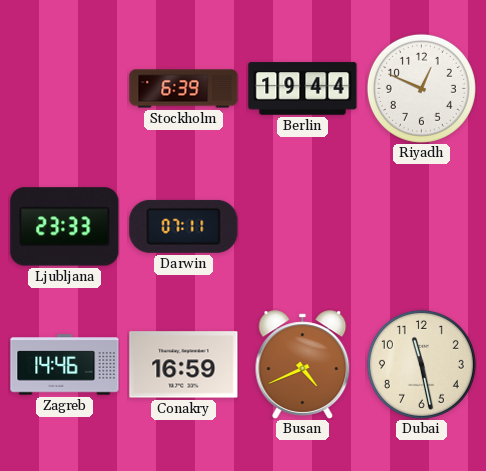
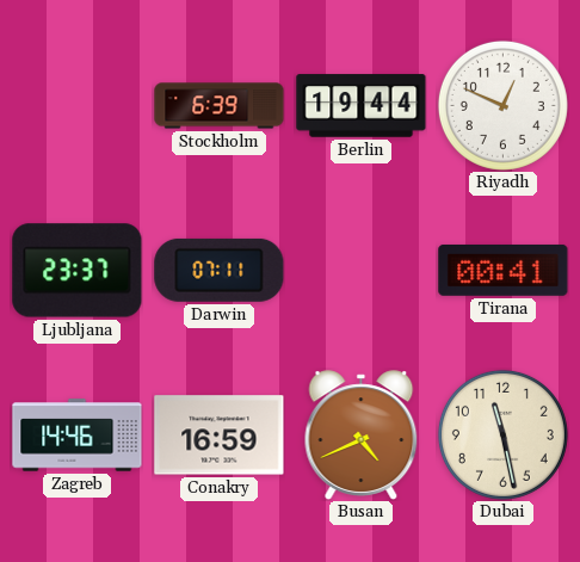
Ljubljana: 23:33 -> 23:37 (78, 271)
Tirana: none -> 00:41 (504, 270)
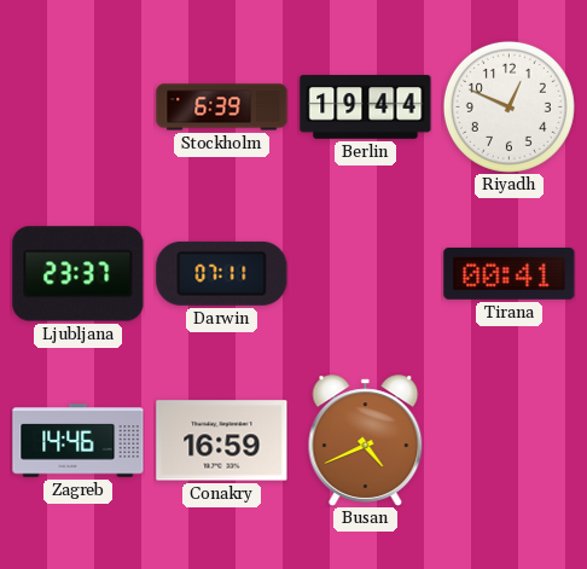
Dubai: 11:28 -> none (502, 434)
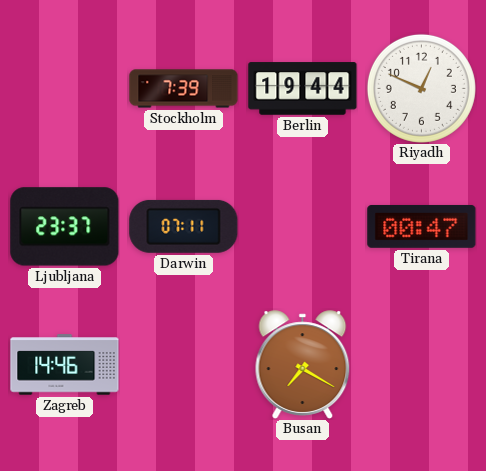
Stockholm: 6:39 -> 7:39 (184, 89)
Tirana: 00:41 -> 00:47 (422, 226)
Conakry: 16:59 -> none (222, 441)
Busan: 4:41 -> 7:20 (303, 365)
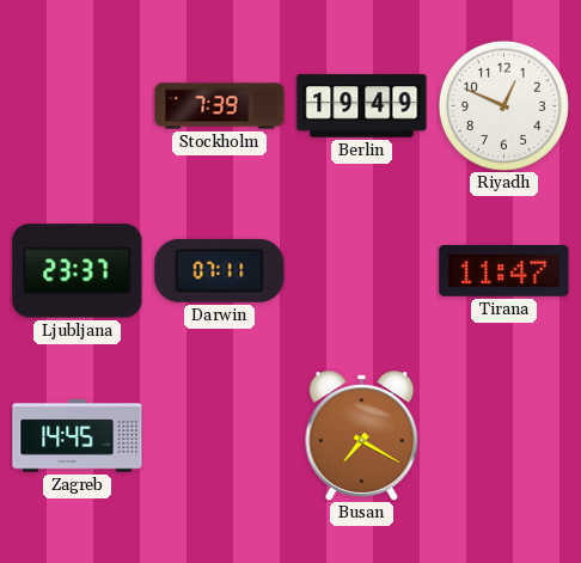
Berlin: 19:44 -> 19:49 (362, 106)
Tirana: 00:47 -> 11:47 (504, 270)
Zagreb: 14:46 -> 14:45 (78, 436)
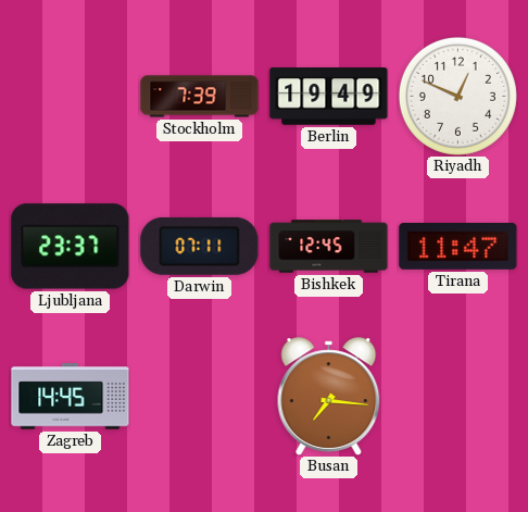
Bishkek: none -> 12:45 (329, 247)
Busan: 7:20 -> 7:16 (329, 397)
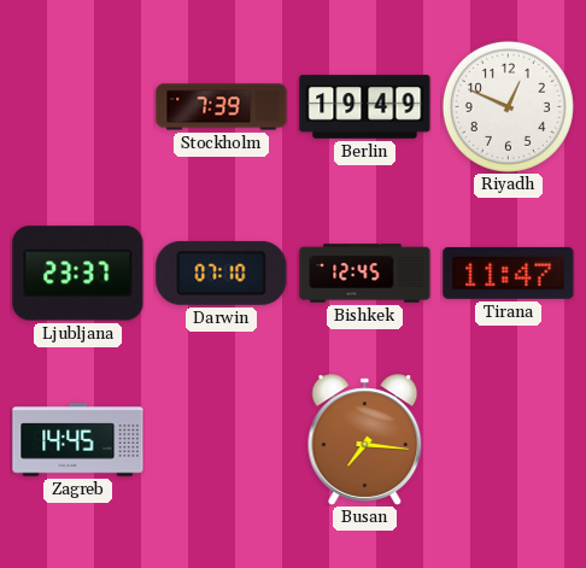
Darwin: 07:11 -> 07:10 (222, 273)
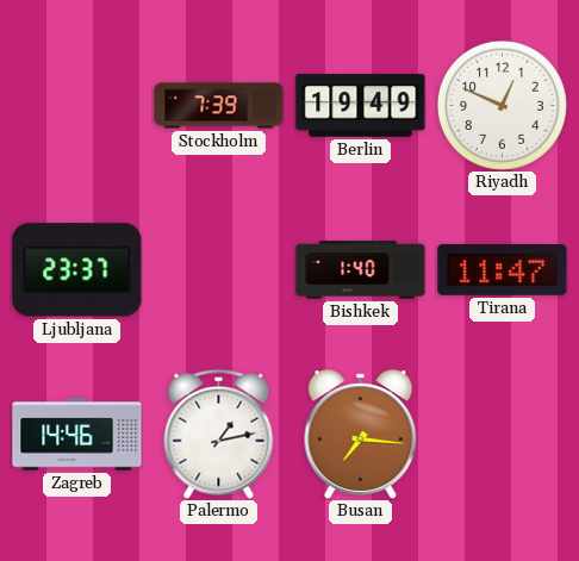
Darwin: 07:10 -> none (222, 273)
Bishkek: 12:45 -> 1:40 (361, 270)
Zagreb: 14:45 -> 14:46 (77, 435)
Palermo: none -> 1:13 (219, 434)
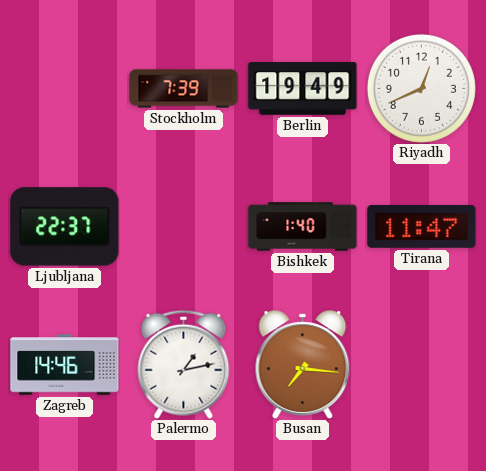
Riyadh: 12:49 -> 12:41 (421, 88)
Ljubljana: 23:37 -> 22:37 (65, 227)
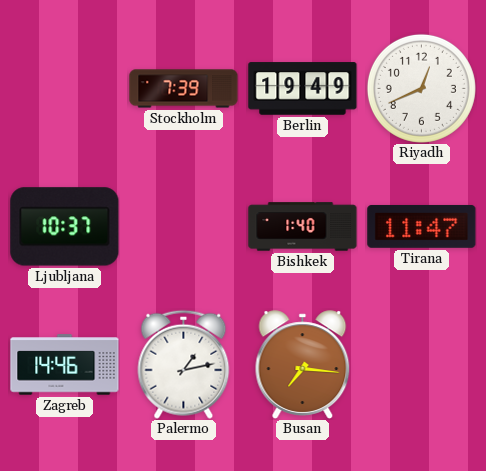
Ljubljana: 22:37 -> 10:37 (65, 227)
